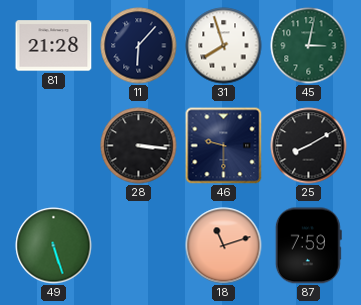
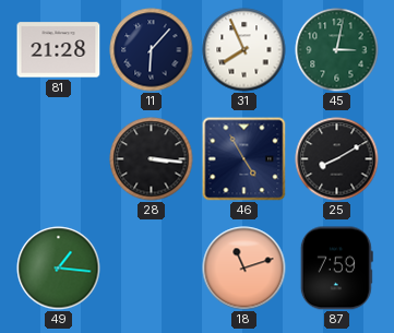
31: 7:57 -> 7:56 (244, 50)
46: 9:30 -> 4:55 (244, 159)
49: 5:27 -> 1:16 (59, 269)
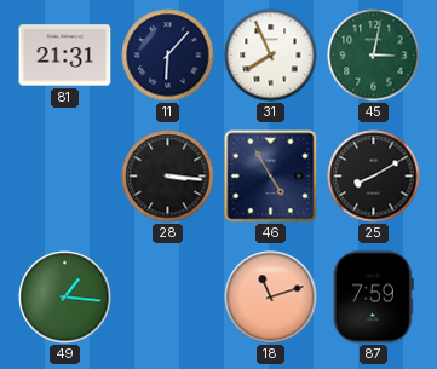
81: 21:28 -> 21:31 (65, 56)
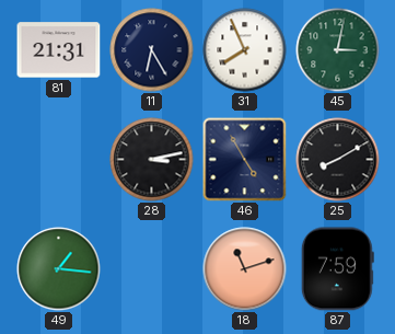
11: 6:07 -> 6:25 (152, 50)
28: 3:16 -> 3:13 (152, 160)
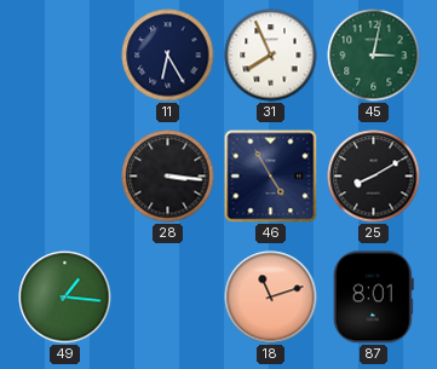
81: 21:31 -> none (59, 50)
28: 3:13 -> 3:16 (168, 177)
87: 7:59 -> 8:01 (373, 298)
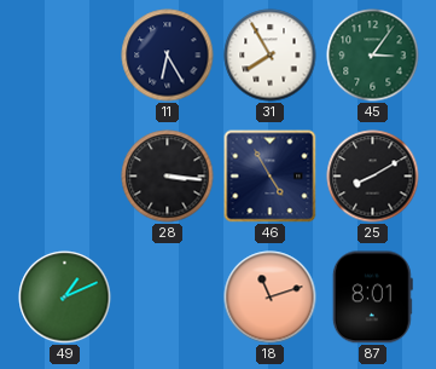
31: 7:56 -> 7:55 (271, 56)
45: 3:02 -> 3:06 (373, 56)
49: 1:16 -> 1:11 (65, 298)
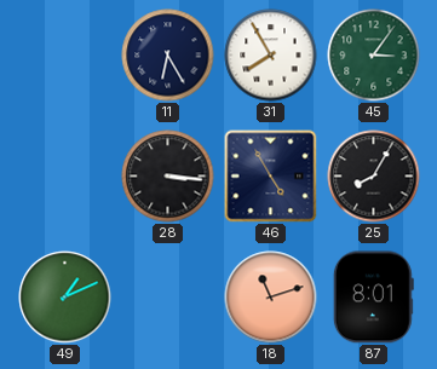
25: 8:10 -> 8:05 (374, 177)
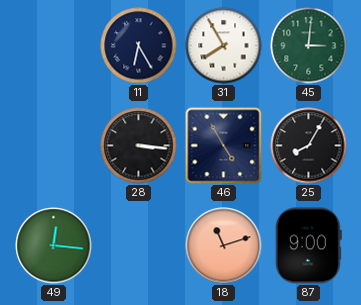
45: 3:06 -> 3:01 (309, 46)
49: 1:11 -> 12:16 (54, 246)
87: 8:01 -> 9:00 (308, 246)
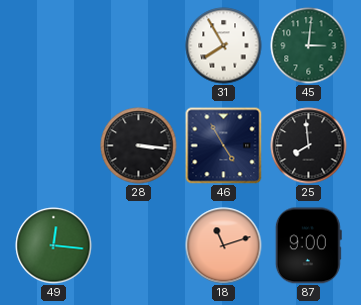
11: 6:25 -> none (139, 46)
25: 8:05 -> 7:59 (309, 146)
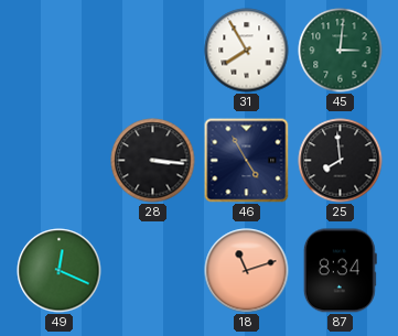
49: 12:16 -> 12:19 (60, 271)
87: 9:00 -> 8:34 (340, 271)
